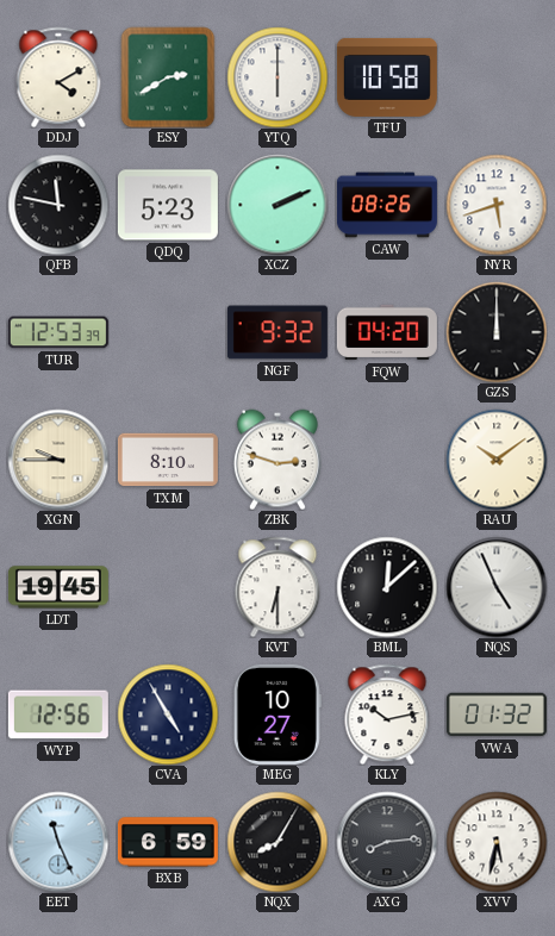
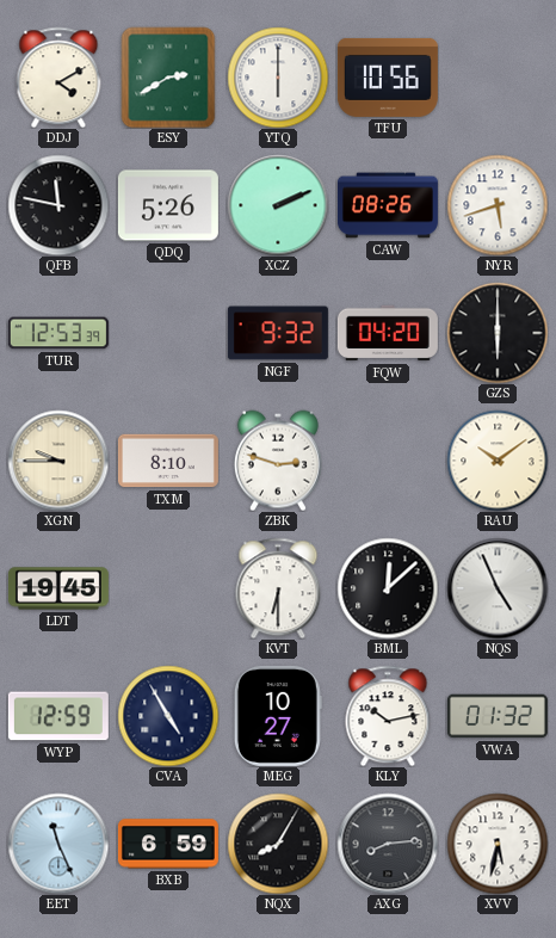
TFU: 10:58 -> 10:56 (388, 78)
QDQ: 5:23 -> 5:26 (168, 205)
GZS: 12:00 -> 6:00 (498, 333)
WYP: 12:56 -> 12:59 (58, 716)
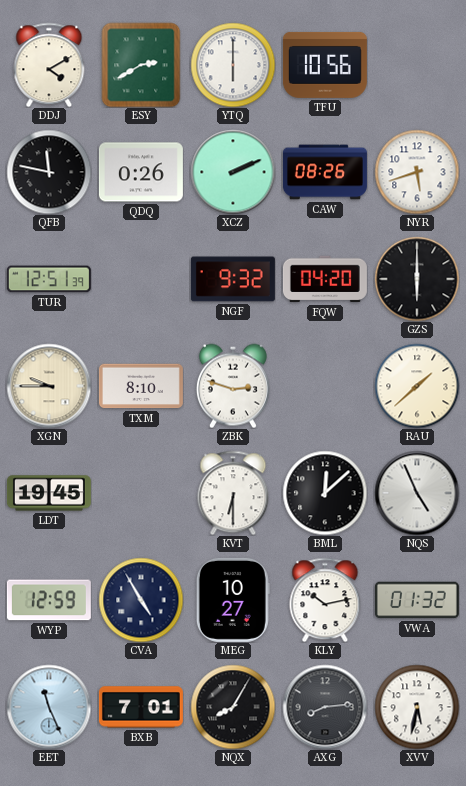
QDQ: 5:26 -> 0:26 (141, 172)
TUR: 12:53 -> 12:51 (49, 279)
RAU: 10:09 -> 1:38 (417, 386)
BXB: 6:59 -> 7:01 (141, 707)
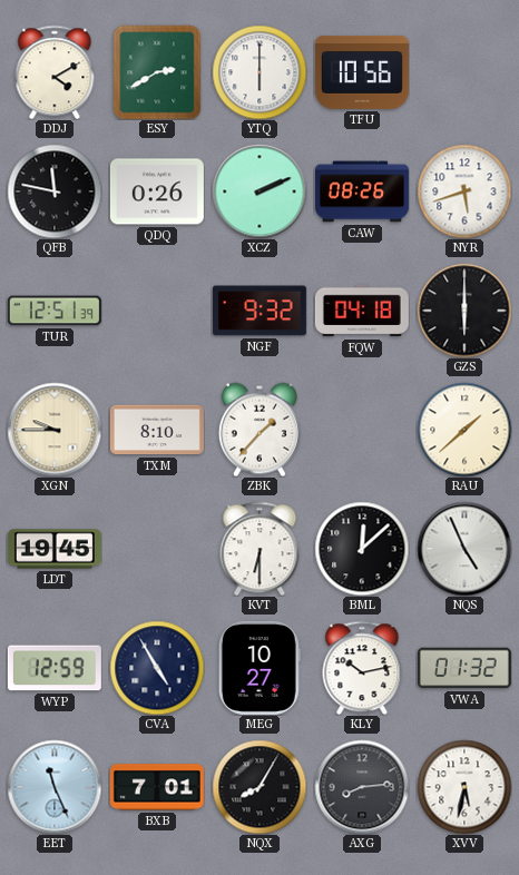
FQW: 04:20 -> 04:18 (362, 311)
ZBK: 2:48 -> 1:37 (259, 430)
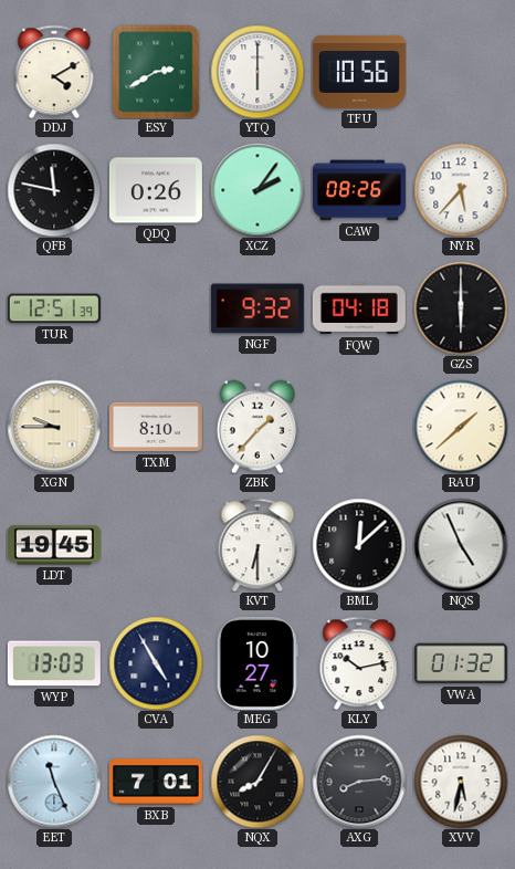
XCZ: 2:11 -> 2:06 (257, 190)
NYR: 5:42 -> 5:37 (461, 190)
WYP: 12:59 -> 13:03 (54, 663)
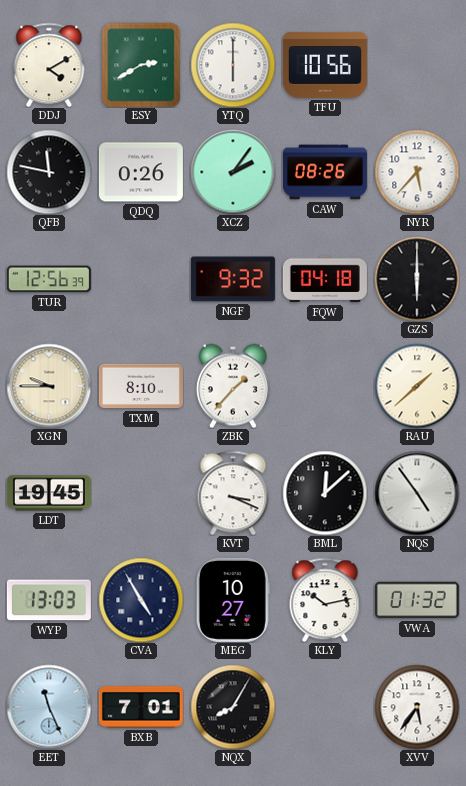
TUR: 12:51 -> 12:56 (49, 279)
KVT: 6:30 -> 3:19 (233, 493)
NQS: 4:56 -> 4:54 (417, 493)
AXG: 8:14 -> none (359, 782)
XVV: 5:32 -> 5:36 (417, 707)
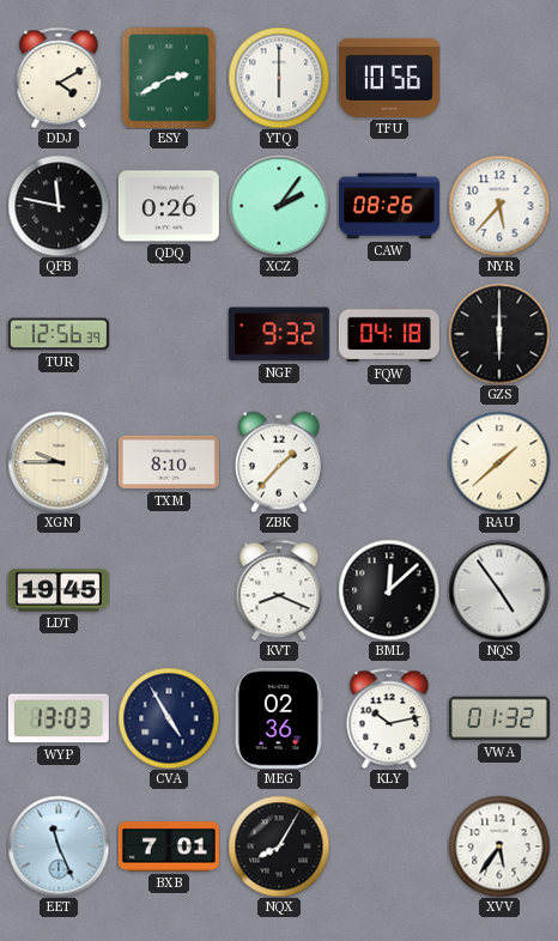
KVT: 3:19 -> 8:19 (279, 590)
MEG: 10:27 -> 02:36 (279, 718)
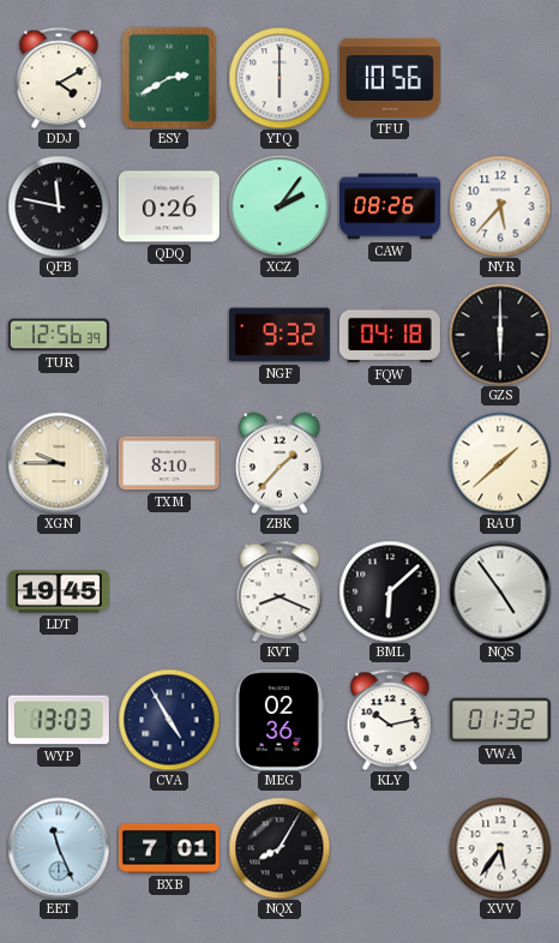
BML: 12:08 -> 6:08 (390, 591)
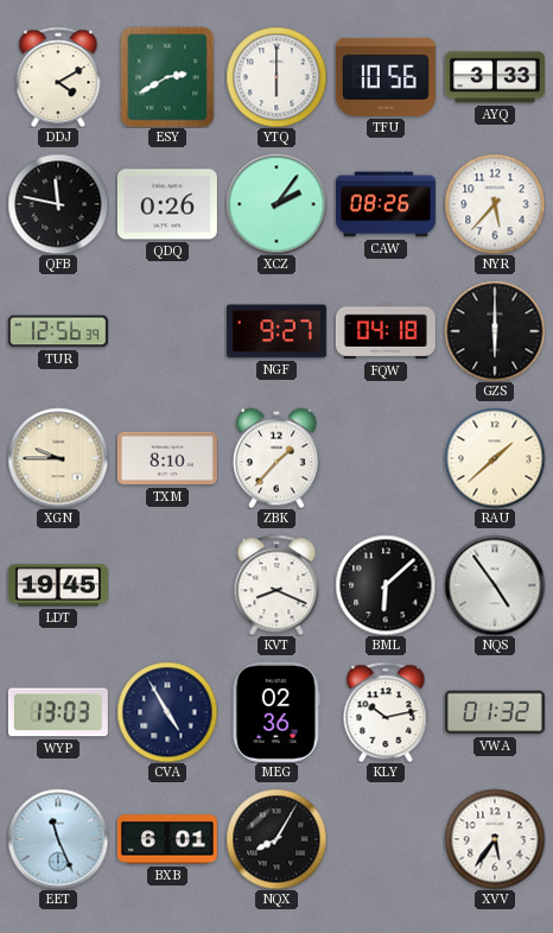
AYQ: none -> 3:33 (495, 77)
NGF: 9:32 -> 9:27 (276, 331)
BXB: 7:01 -> 6:01 (167, 839)
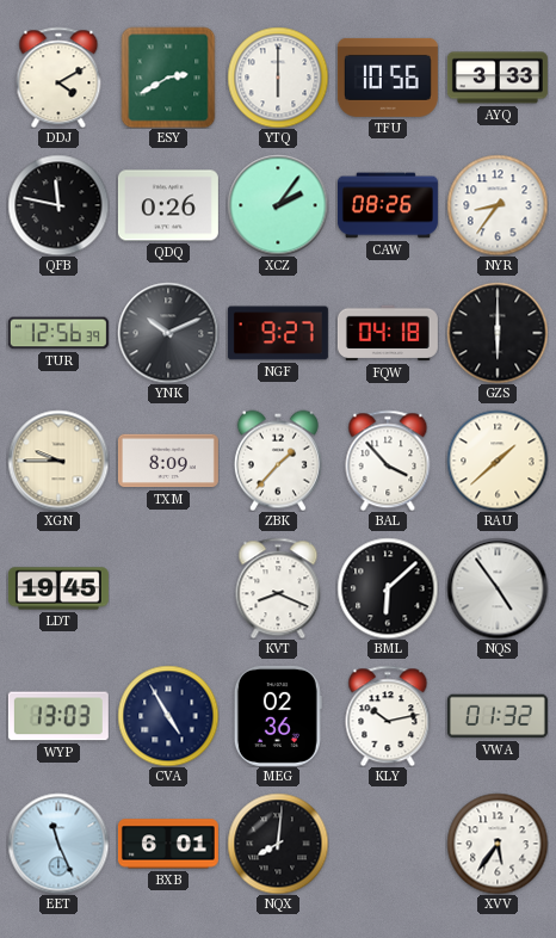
NYR: 5:37 -> 8:36 (498, 205)
YNK: none -> 10:11 (168, 333)
TXM: 8:10 -> 8:09 (168, 461)
BAL: none -> 3:53 (388, 461)
NQX: 8:05 -> 8:01 (278, 844)
